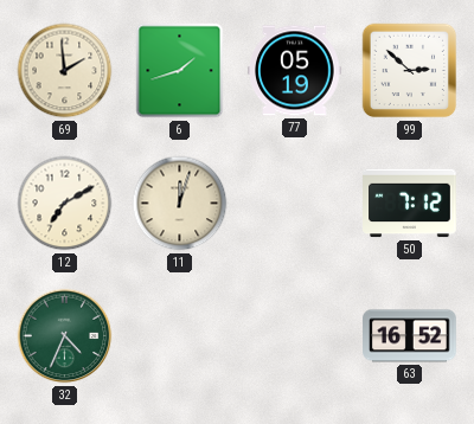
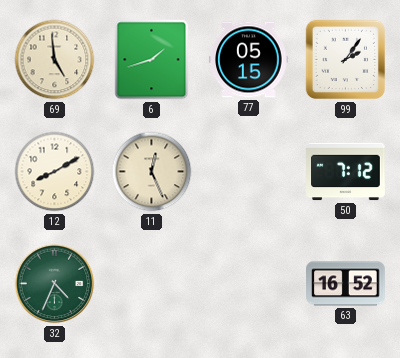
69: 1:59 -> 4:59 (55, 60)
77: 05:19 -> 05:15 (249, 60)
99: 2:52 -> 2:06 (346, 60)
12: 7:10 -> 8:10 (55, 172)
11: 12:03 -> 12:26 (152, 172)
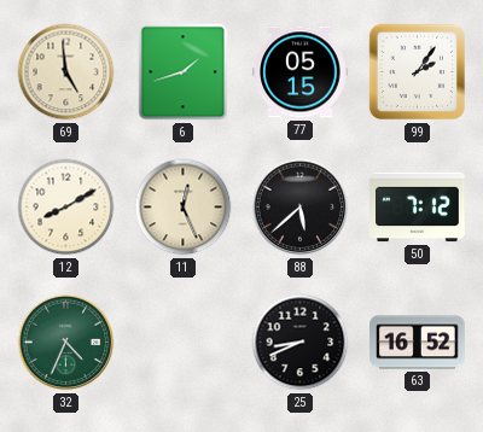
88: none -> 5:38 (301, 208)
25: none -> 8:41 (301, 343)
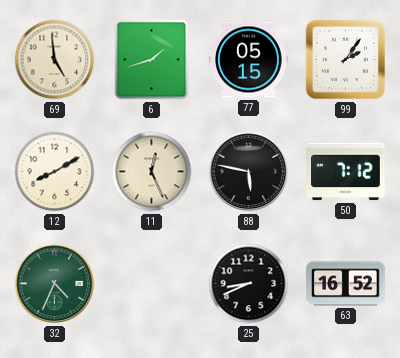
88: 5:38 -> 5:47 (249, 172)
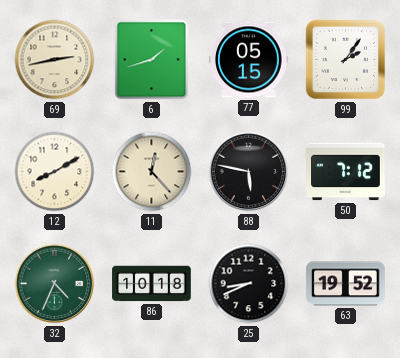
69: 4:59 -> 2:43 (55, 60)
11: 12:26 -> 12:23 (152, 172)
86: none -> 10:18 (152, 284)
63: 16:52 -> 19:52 (346, 284)
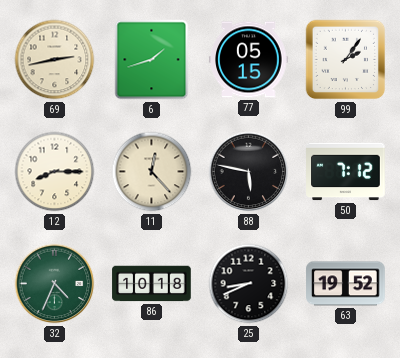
12: 8:10 -> 8:15 (55, 172)
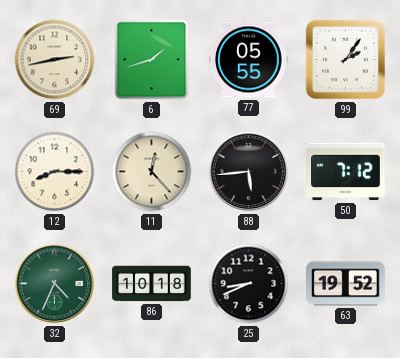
77: 05:15 -> 05:55 (249, 60)
88: 5:47 -> 5:44 (249, 172)
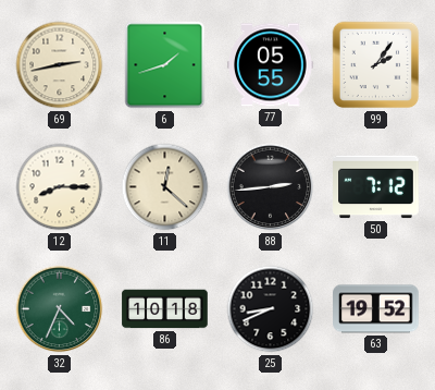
11: 12:23 -> 12:22 (165, 187)
88: 5:44 -> 2:44 (271, 187)
